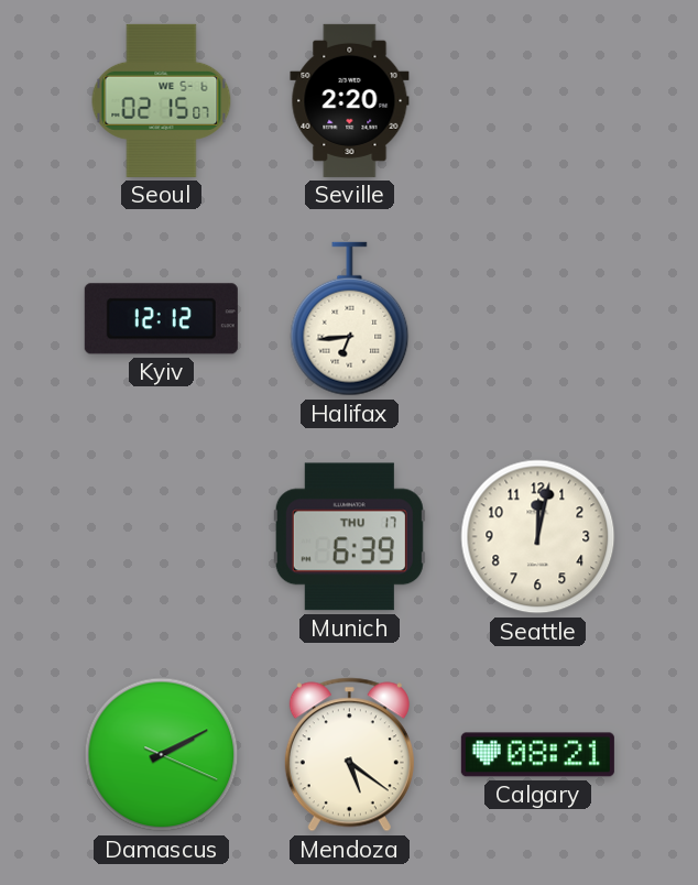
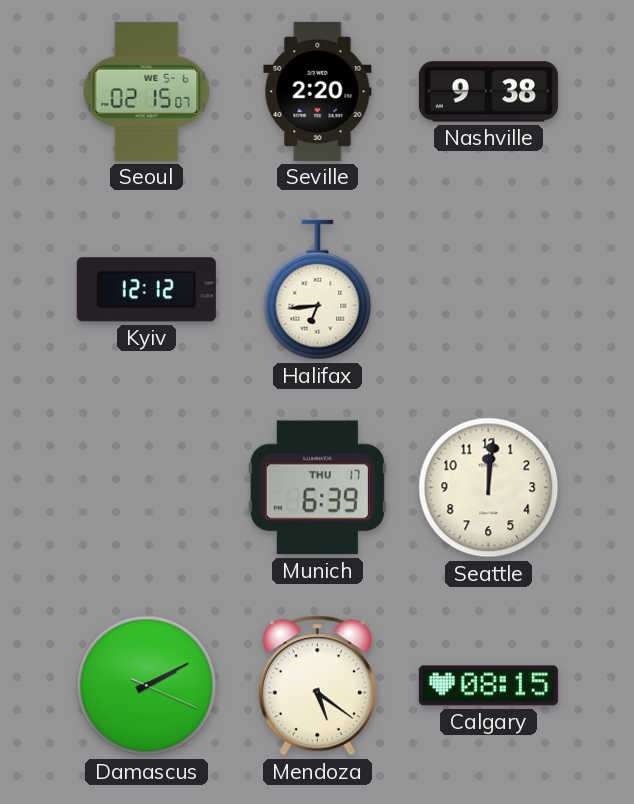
Nashville: none -> 9:38 (488, 92)
Seattle: 12:02 -> 12:01 (489, 488)
Calgary: 08:21 -> 08:15 (488, 686)
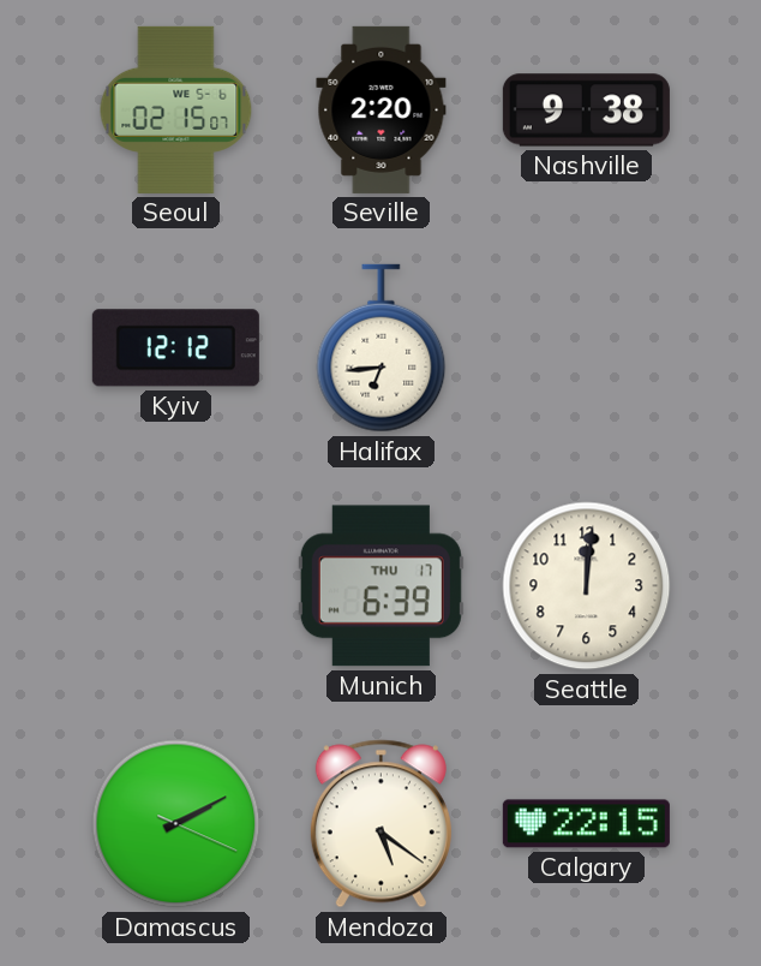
Calgary: 08:15 -> 22:15 (586, 824)
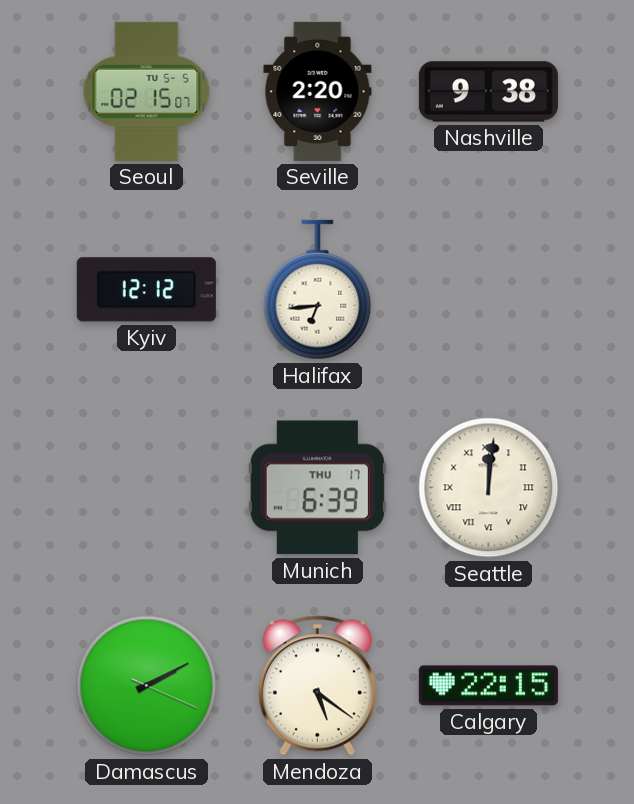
Seoul date: WE 5-6 -> TU 5-5 (147, 91)
Seattle numerals: Arabic -> Roman (489, 488)
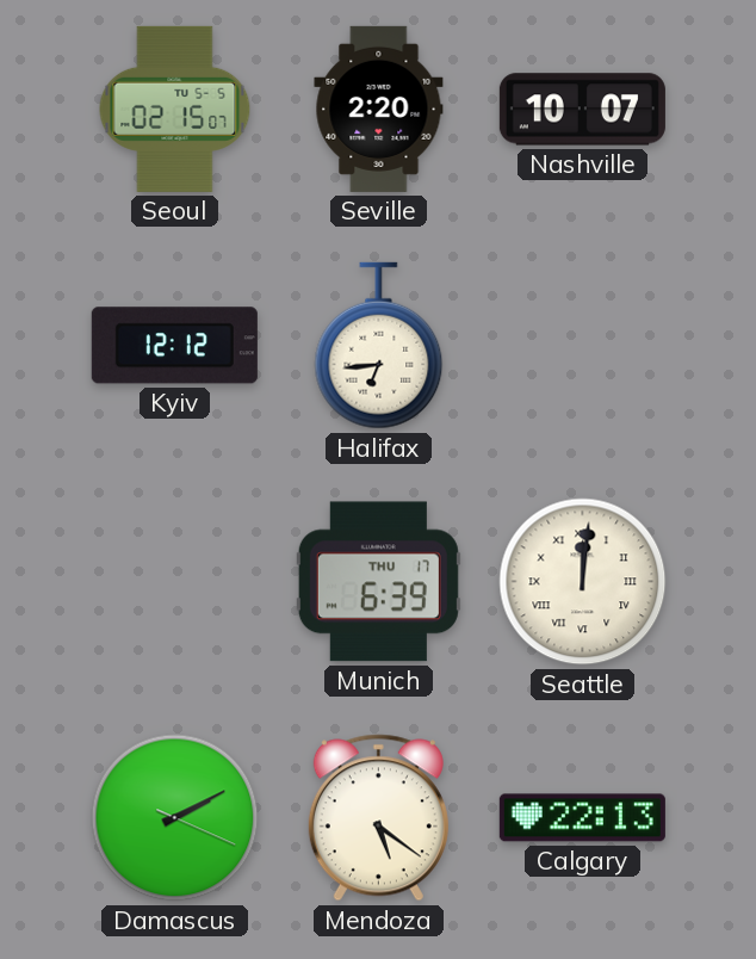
Nashville: 9:38 -> 10:07 (582, 110)
Calgary: 22:15 -> 22:13 (582, 818)
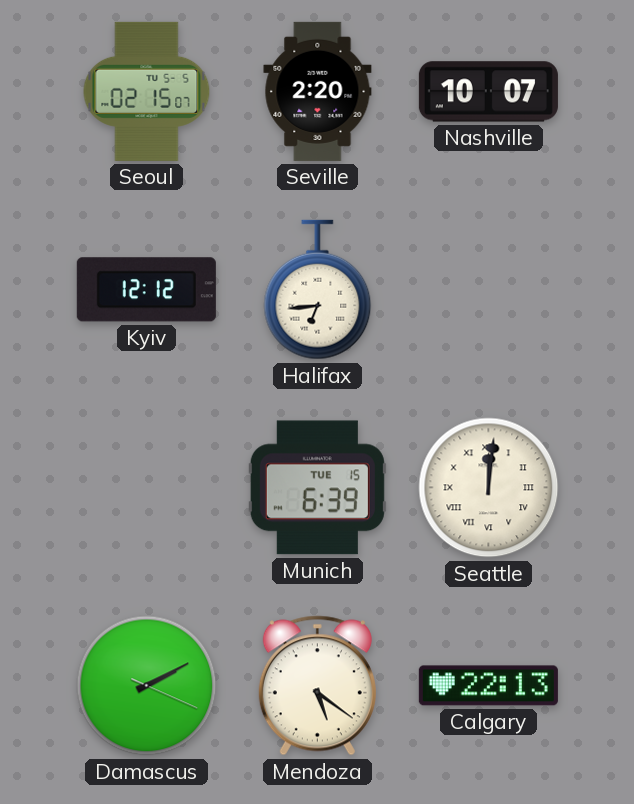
Munich date: THU 17 -> TUE 15 (317, 488)
